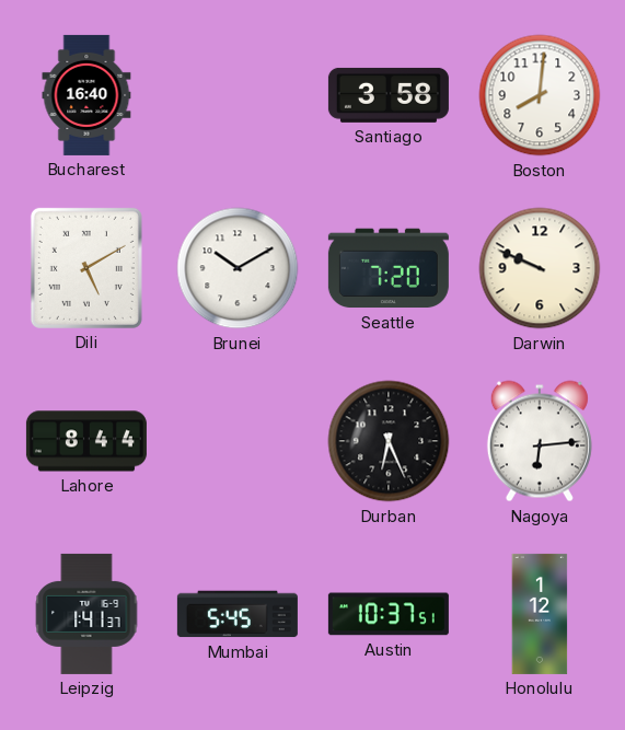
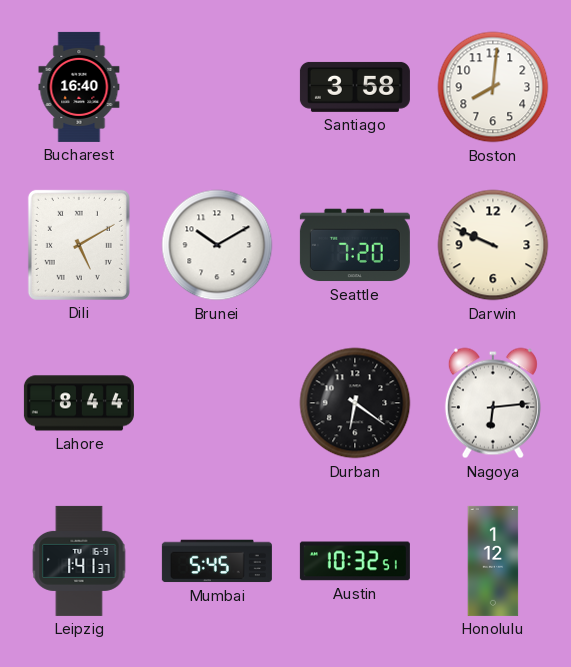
Durban: 6:26 -> 6:21 (355, 403)
Austin: 10:37 -> 10:32 (355, 561)
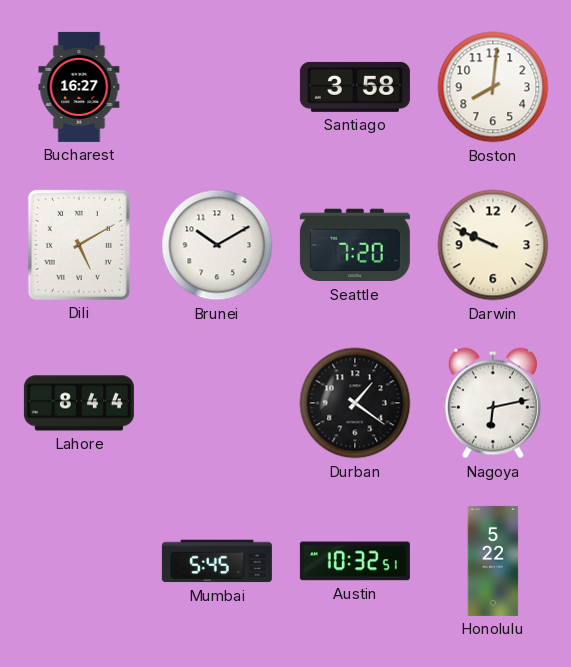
Bucharest: 16:40 -> 16:27 (79, 87)
Durban: 6:21 -> 1:21 (355, 403)
Nagoya: 6:14 -> 6:13 (493, 403)
Leipzig: 1:41 -> none (79, 561)
Honolulu: 1:12 -> 5:22 (493, 561)
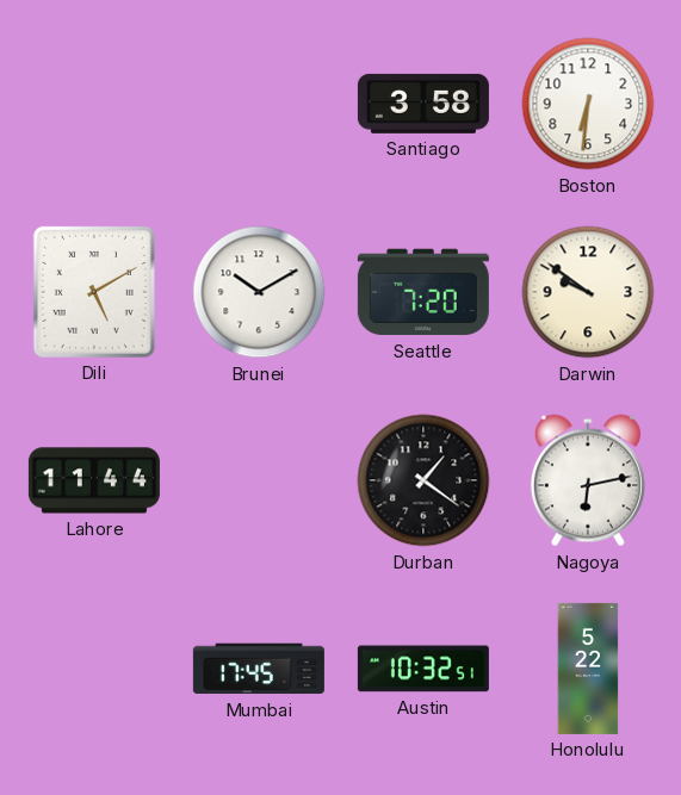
Bucharest: 16:27 -> none (79, 87)
Boston: 8:01 -> 6:31 (588, 104)
Darwin: 9:49 -> 9:51 (588, 292)
Lahore: 8:44 -> 11:44 (94, 480)
Mumbai: 5:45 -> 17:45 (259, 669)
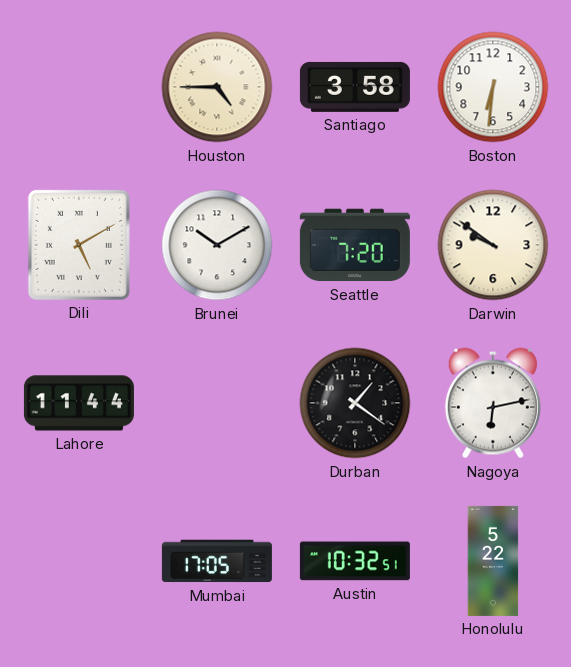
Houston: none -> 4:45 (217, 87)
Mumbai: 17:45 -> 17:05 (217, 561)
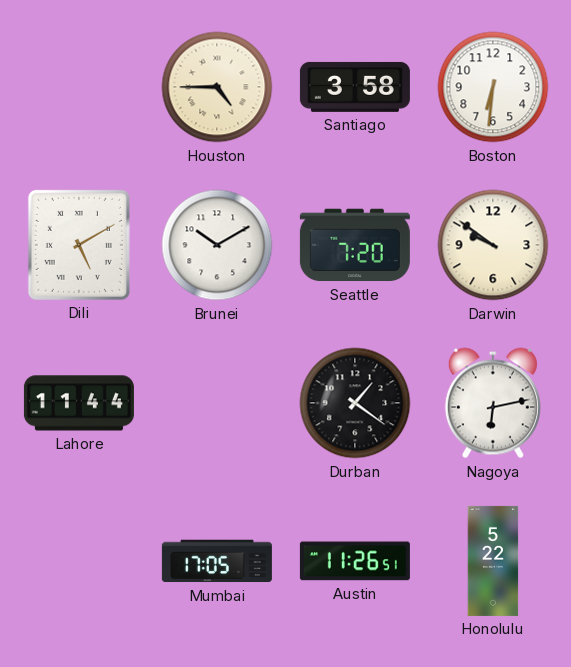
Austin: 10:32 -> 11:26 (355, 561)
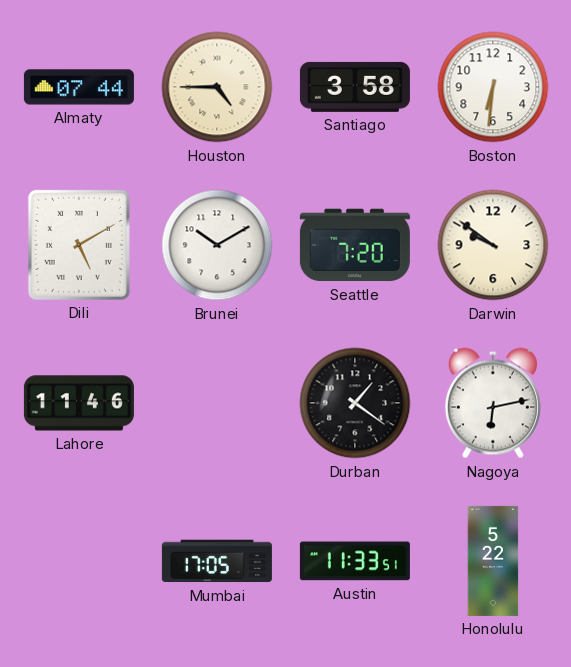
Almaty: none -> 07:44 (79, 87)
Lahore: 11:44 -> 11:46 (79, 403)
Austin: 11:26 -> 11:33 (355, 561)
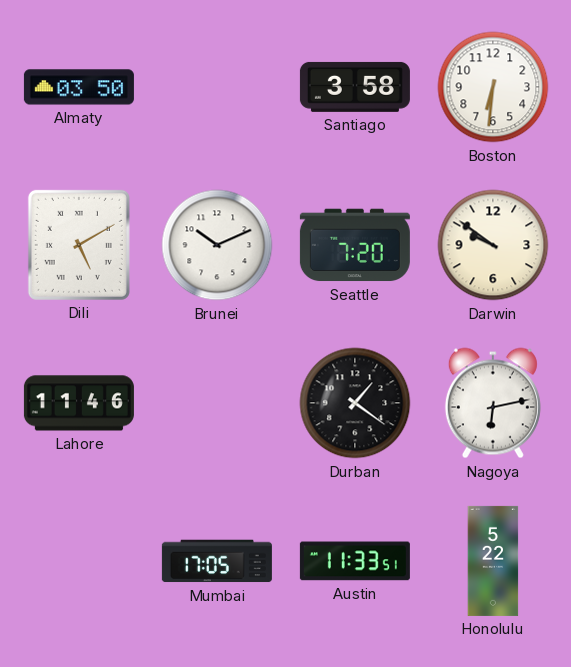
Almaty: 07:44 -> 03:50 (79, 87)
Houston: 4:45 -> none (217, 87)
Brunei: 10:10 -> 10:11 (217, 245)
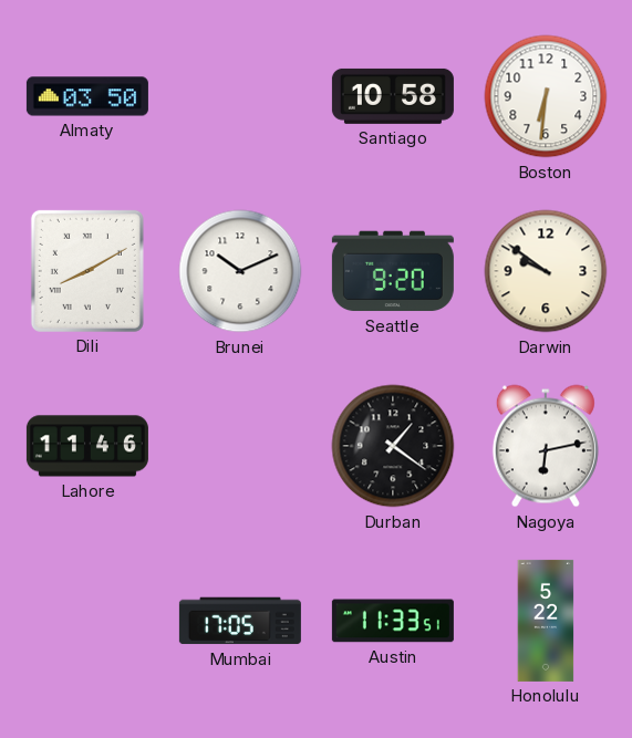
Santiago: 3:58 -> 10:58 (393, 96)
Dili: 5:10 -> 8:10 (87, 271)
Seattle: 7:20 -> 9:20 (393, 271)
